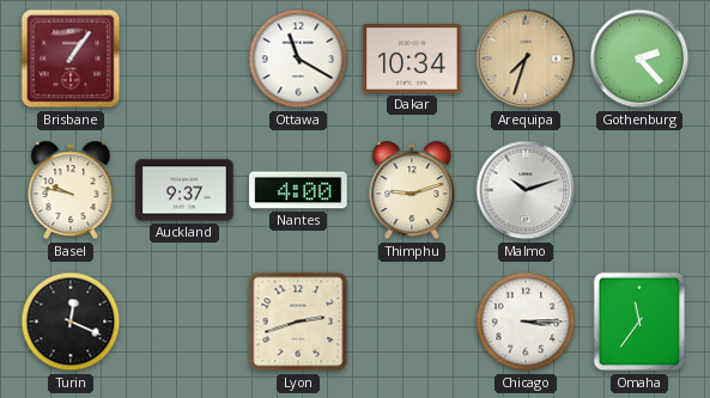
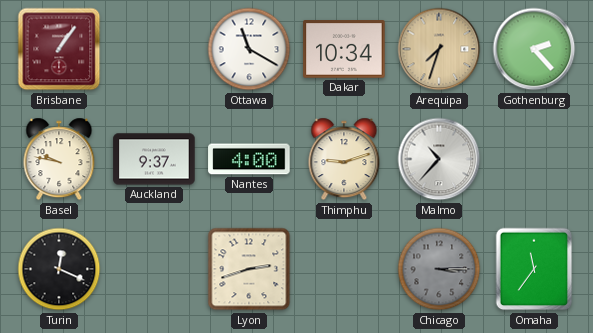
Malmo: 10:12 -> 10:37 (439, 159)
Chicago dial: white -> grey (439, 269)
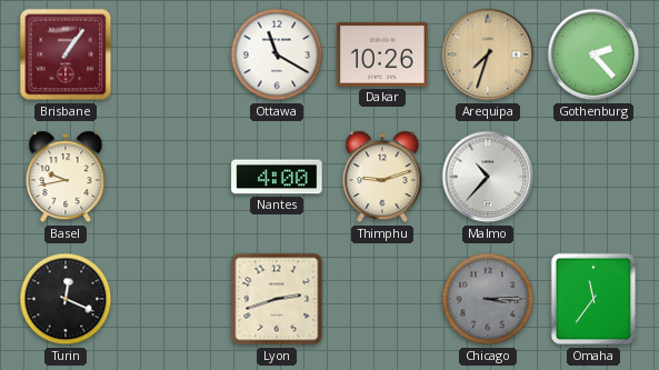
Dakar: 10:34 -> 10:26 (382, 54)
Basel: 9:47 -> 9:43 (66, 177)
Auckland: 9:37 -> none (154, 159)
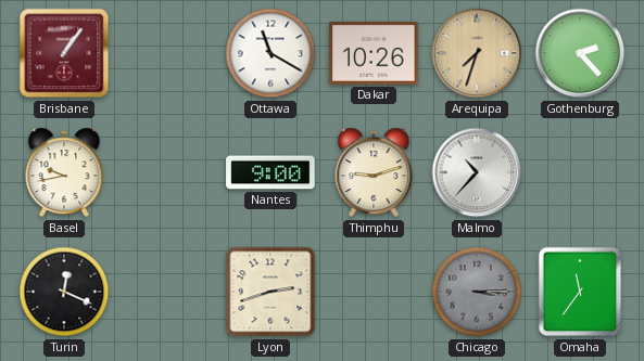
Nantes: 4:00 -> 9:00 (270, 172)
